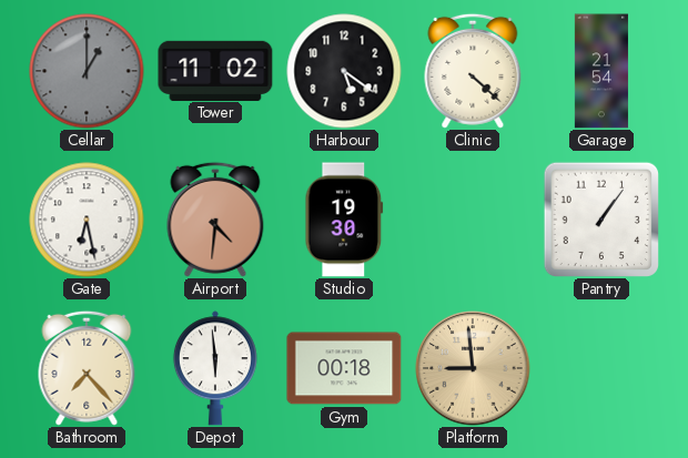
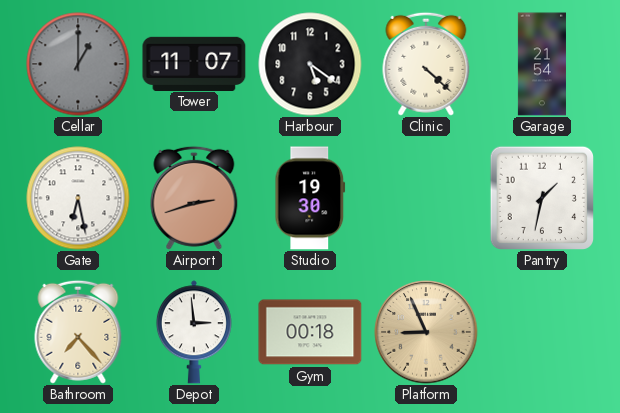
Tower: 11:02 -> 11:07 (194, 63)
Airport: 4:31 -> 2:42 (194, 198)
Pantry: 1:06 -> 1:32 (541, 197)
Depot: 5:59 -> 2:59 (194, 332)
Platform: 8:59 -> 8:56 (426, 332)
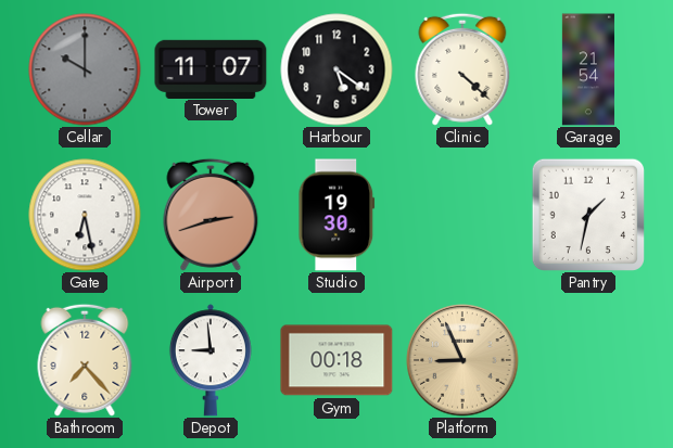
Cellar: 1:00 -> 10:00 (85, 69)
Depot: 2:59 -> 8:59 (211, 360)
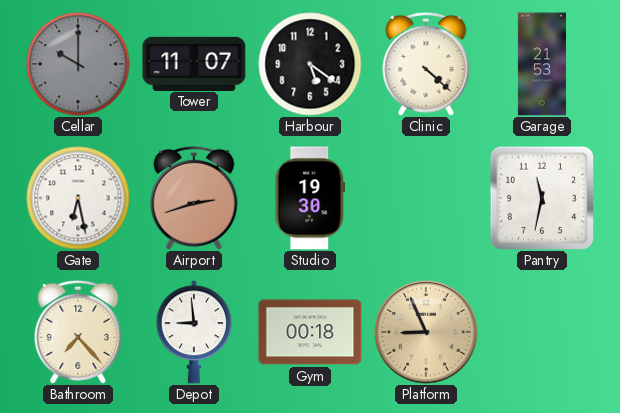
Garage: 21:54 -> 21:53 (542, 64)
Pantry: 1:32 -> 11:32 (541, 197)
